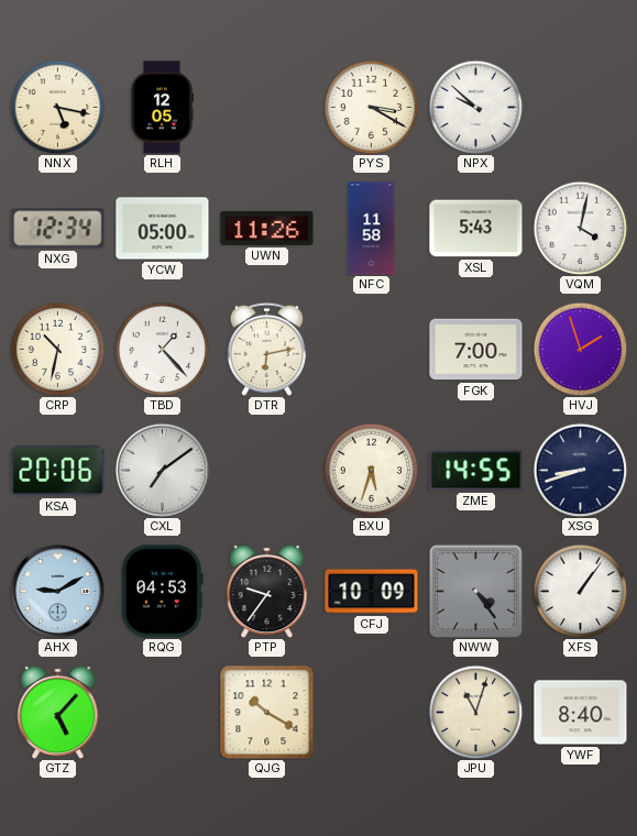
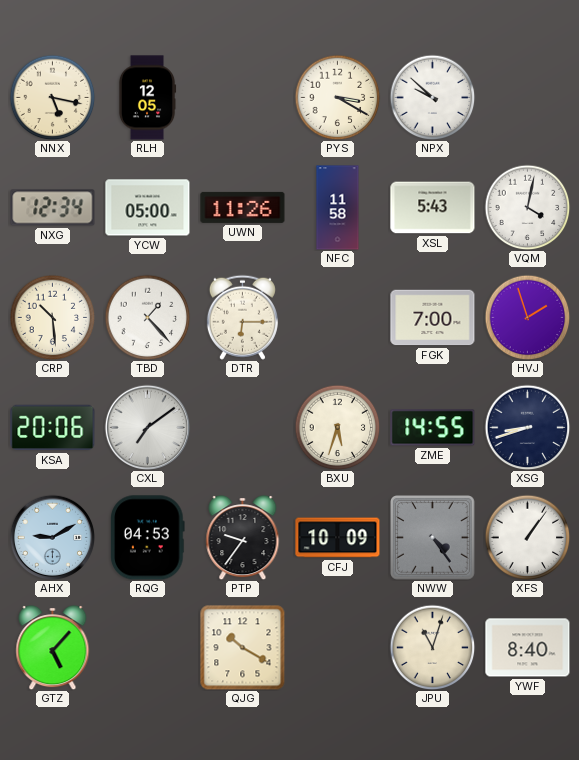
CRP: 10:32 -> 10:29 (52, 317)
DTR: 6:13 -> 6:15 (242, 317)
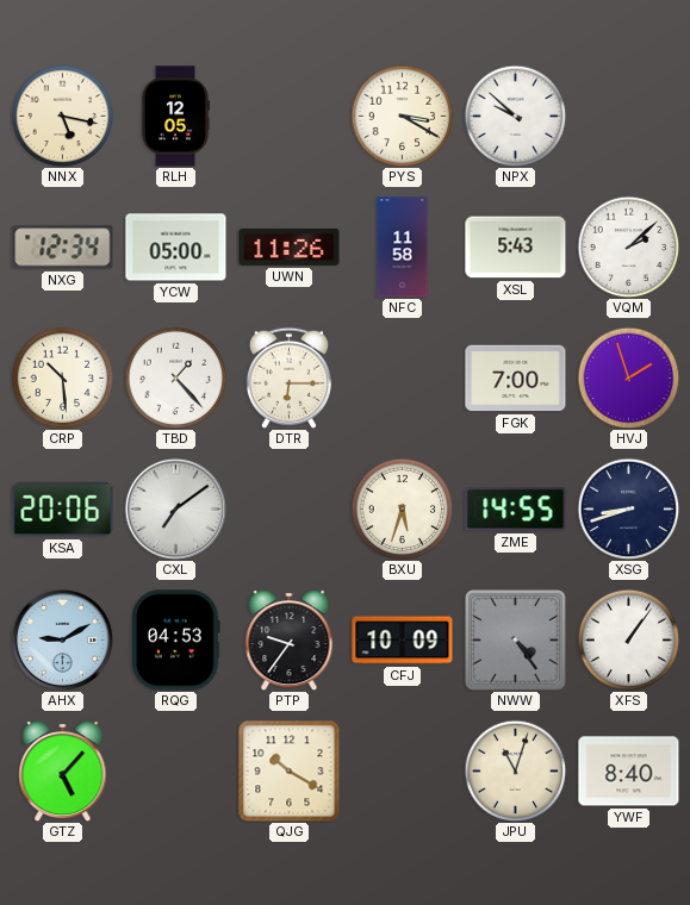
VQM: 4:02 -> 2:08 (628, 246)
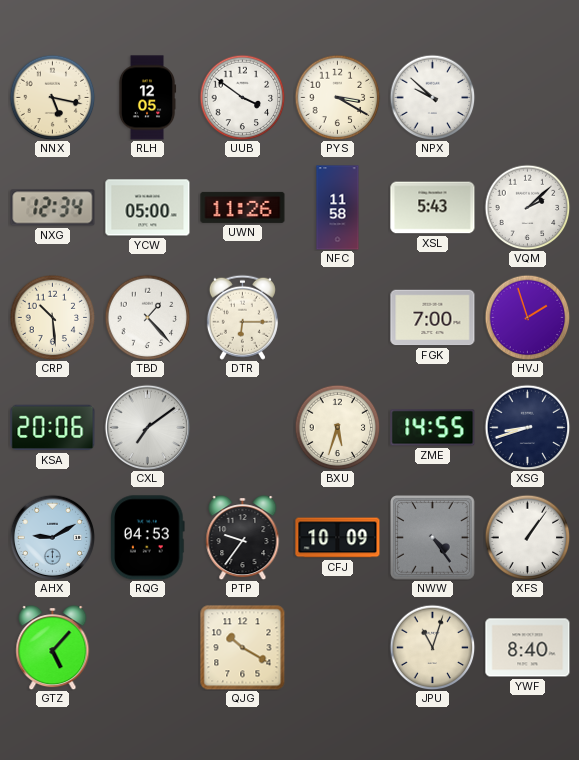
UUB: none -> 3:51 (242, 97)
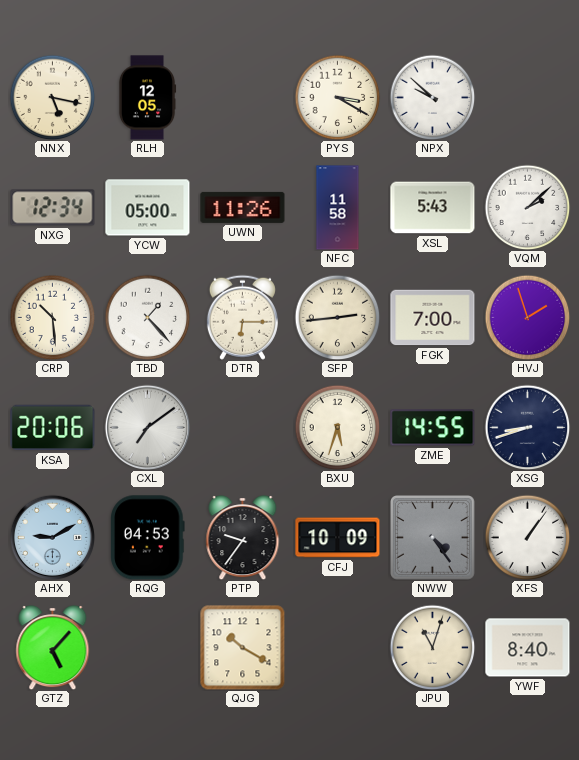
UUB: 3:51 -> none (242, 97)
SFP: none -> 2:44 (337, 317)
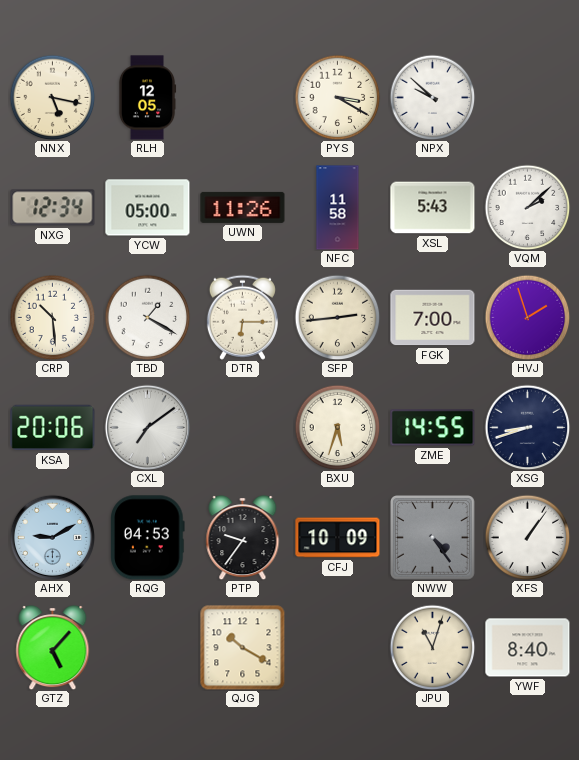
TBD: 1:23 -> 1:20 (147, 317)
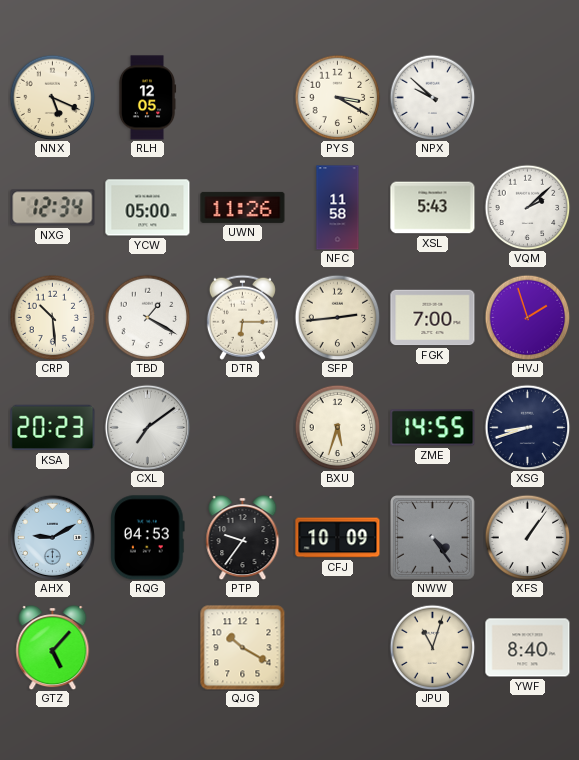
NNX: 5:17 -> 5:19 (52, 97)
KSA: 20:06 -> 20:23 (53, 428)
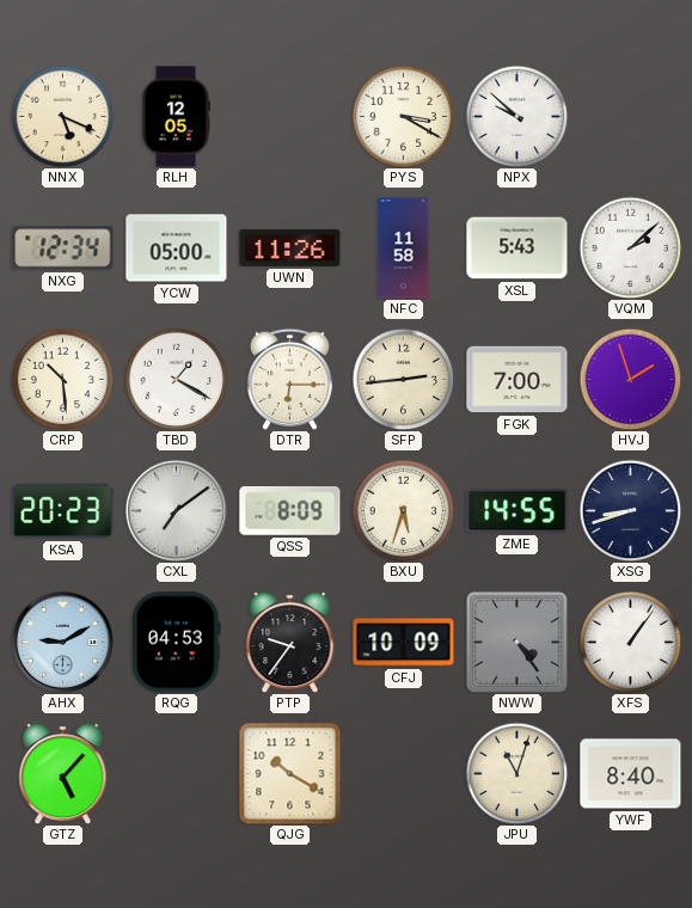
QSS: none -> 8:09 (290, 511)
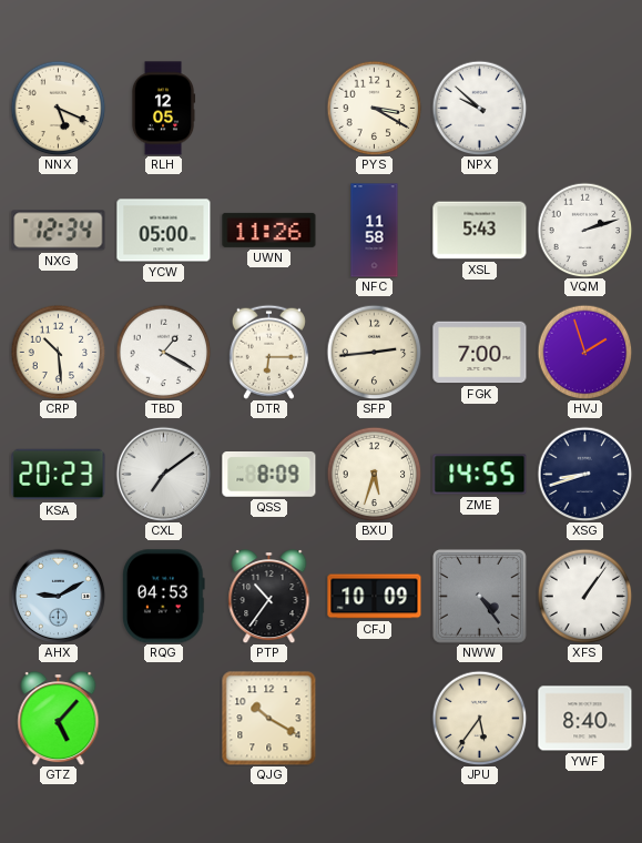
VQM: 2:08 -> 2:12 (584, 230)
PTP: 9:36 -> 10:36 (269, 597)
JPU: 11:03 -> 5:36 (479, 718)
